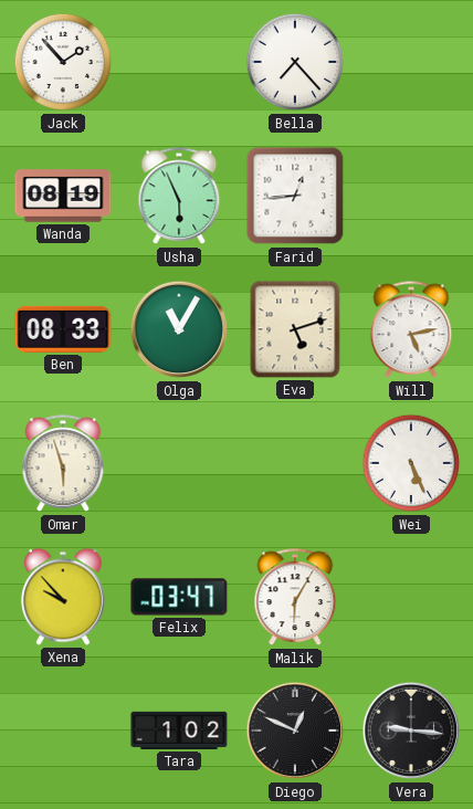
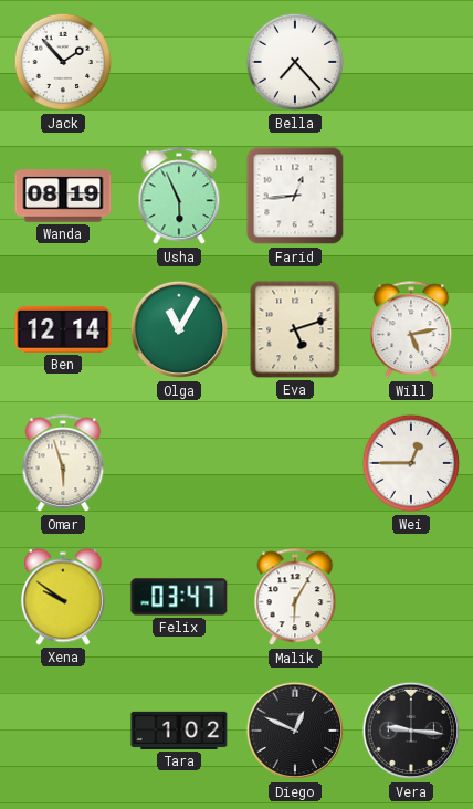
Ben: 08:33 -> 12:14 (63, 329)
Wei: 5:26 -> 12:45 (411, 463)
Xena: 9:53 -> 9:51 (63, 597)
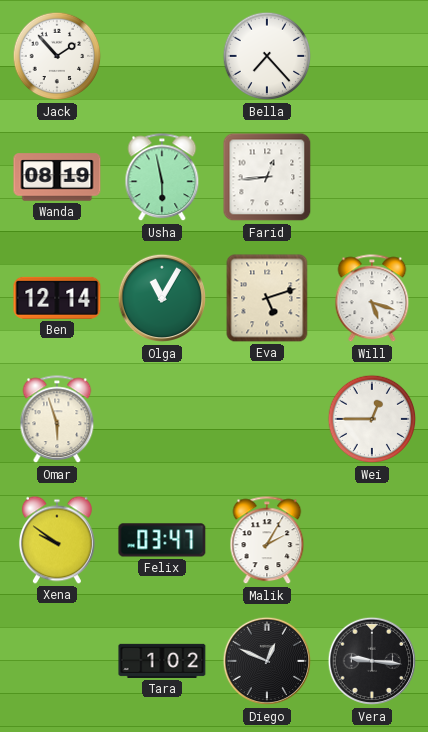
Usha: 5:56 -> 5:58 (162, 178)
Will: 5:13 -> 5:18 (372, 299)
Malik: 6:05 -> 2:05 (267, 541)
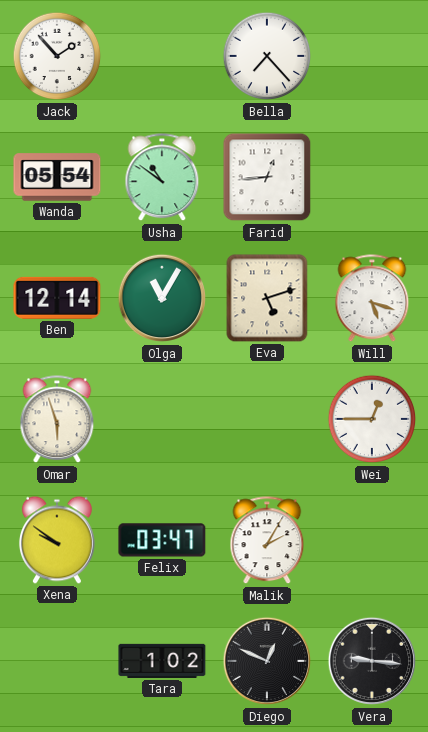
Wanda: 08:19 -> 05:54 (57, 177)
Usha: 5:58 -> 10:51 (162, 178)
